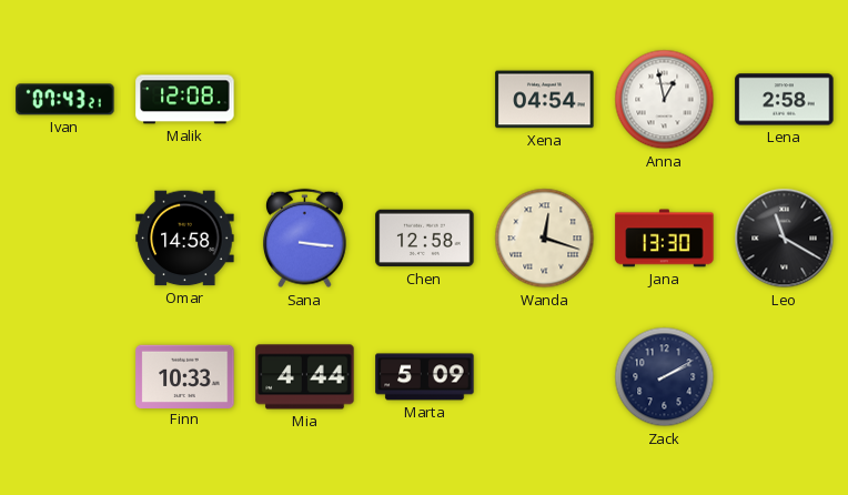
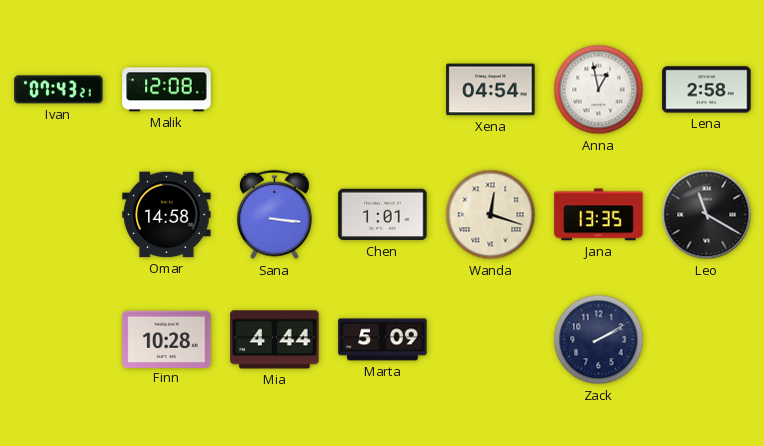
Chen: 12:58 -> 1:01 (383, 215)
Jana: 13:30 -> 13:35 (599, 215)
Finn: 10:33 -> 10:28 (167, 339)
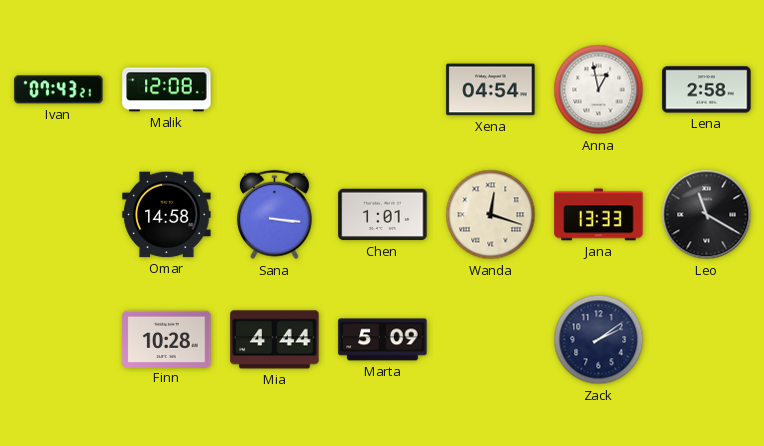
Jana: 13:35 -> 13:33 (599, 215)
Zack: 2:10 -> 2:09 (599, 340)
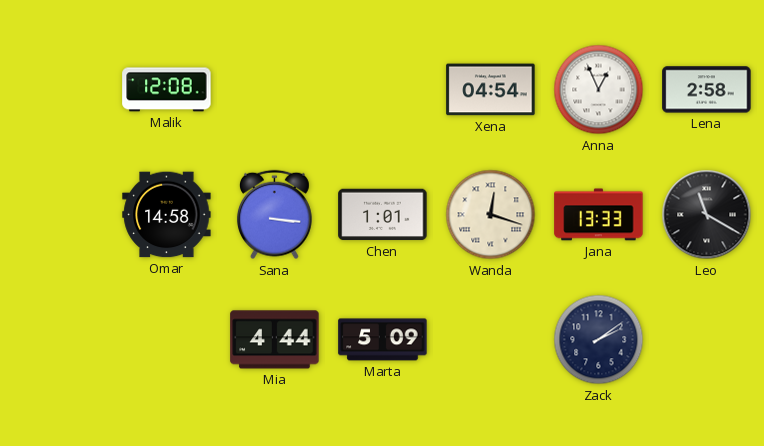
Ivan: 07:43 -> none (59, 90)
Anna: 12:58 -> 12:56 (599, 90)
Finn: 10:28 -> none (167, 339)
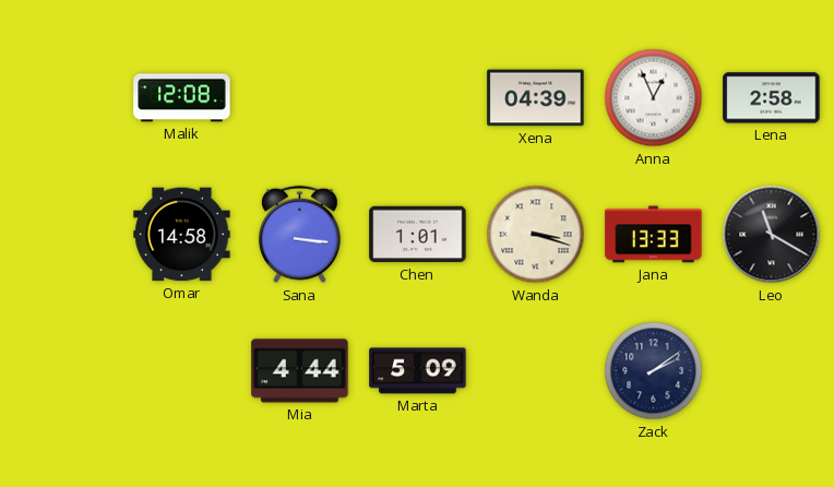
Xena: 04:54 -> 04:39 (536, 98)
Wanda: 12:18 -> 3:18 (536, 235)
